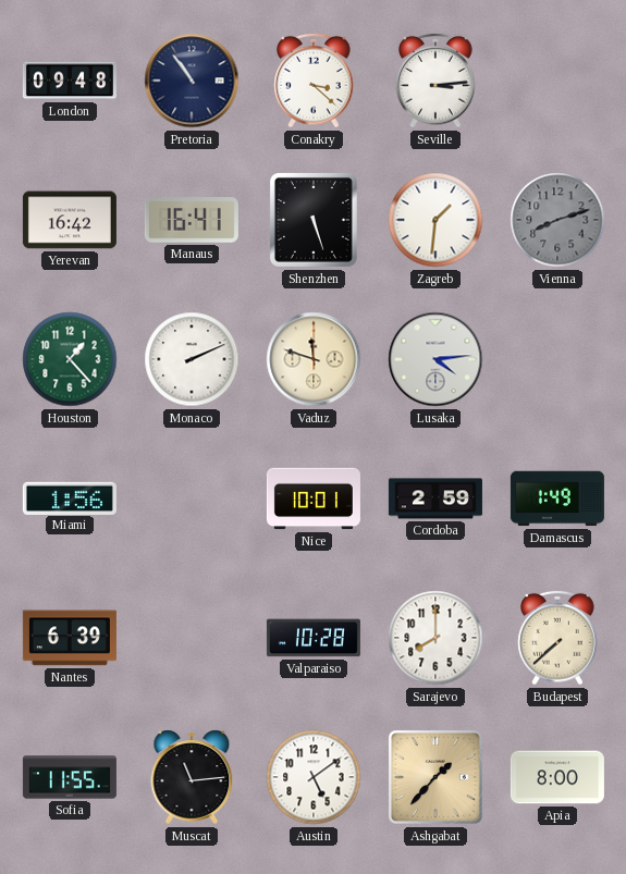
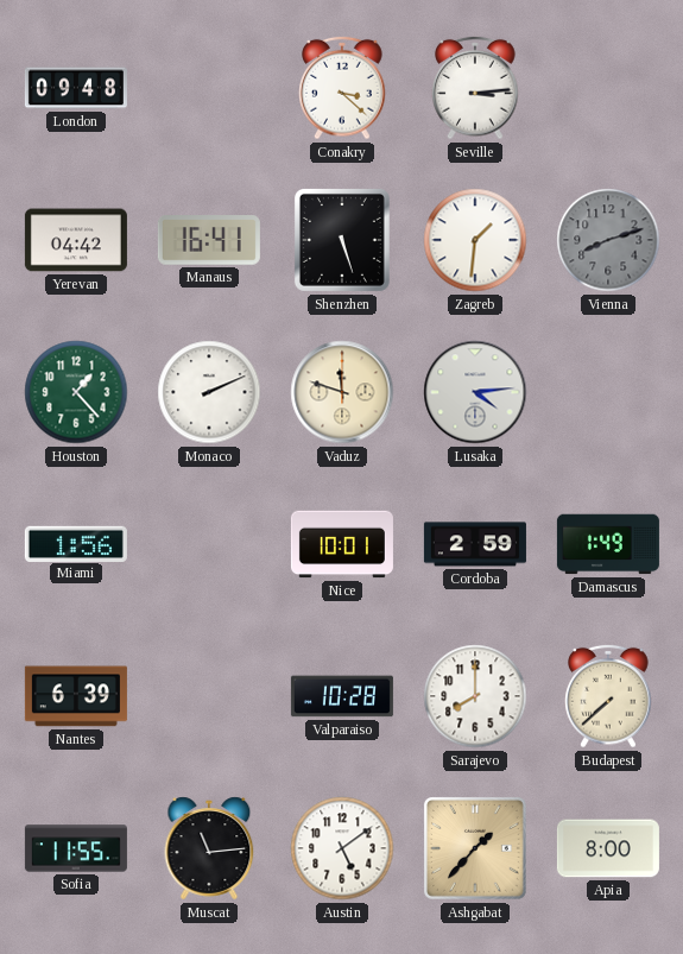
Pretoria: 10:54 -> none (192, 81)
Yerevan: 16:42 -> 04:42 (76, 240)
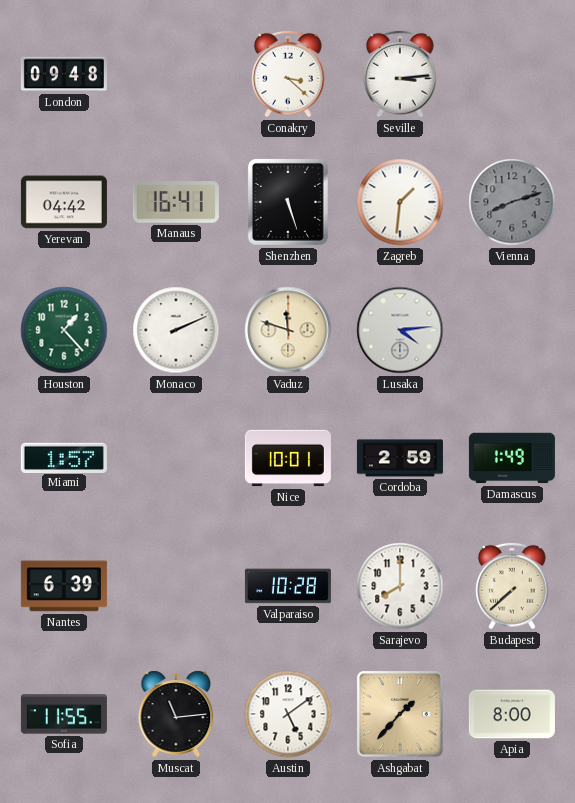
Miami: 1:56 -> 1:57 (64, 457)
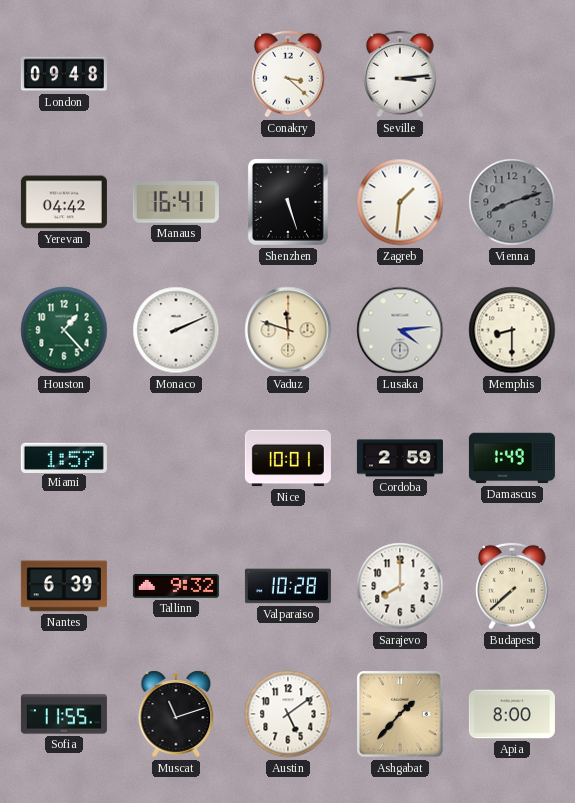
Memphis: none -> 8:30 (512, 330)
Tallinn: none -> 9:32 (176, 586)
Muscat: 11:14 -> 11:12 (176, 714)
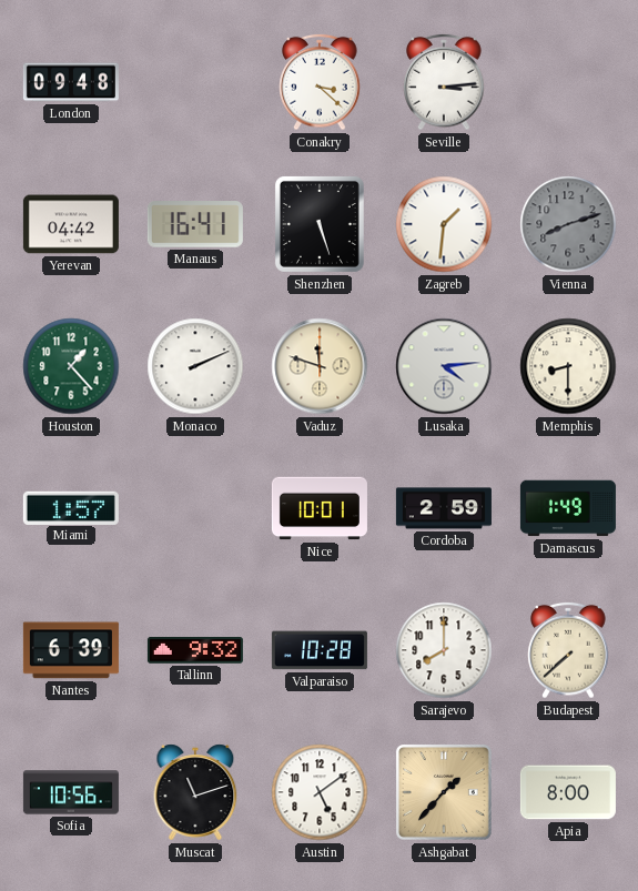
Sofia: 11:55 -> 10:56 (71, 792)
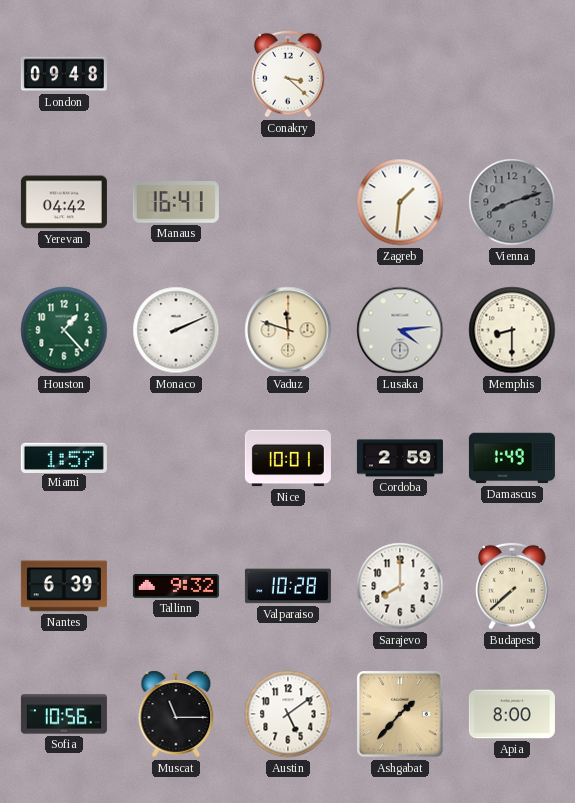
Seville: 3:14 -> none (444, 82)
Shenzhen: 5:27 -> none (320, 224)
Muscat: 11:12 -> 11:15 (176, 714)
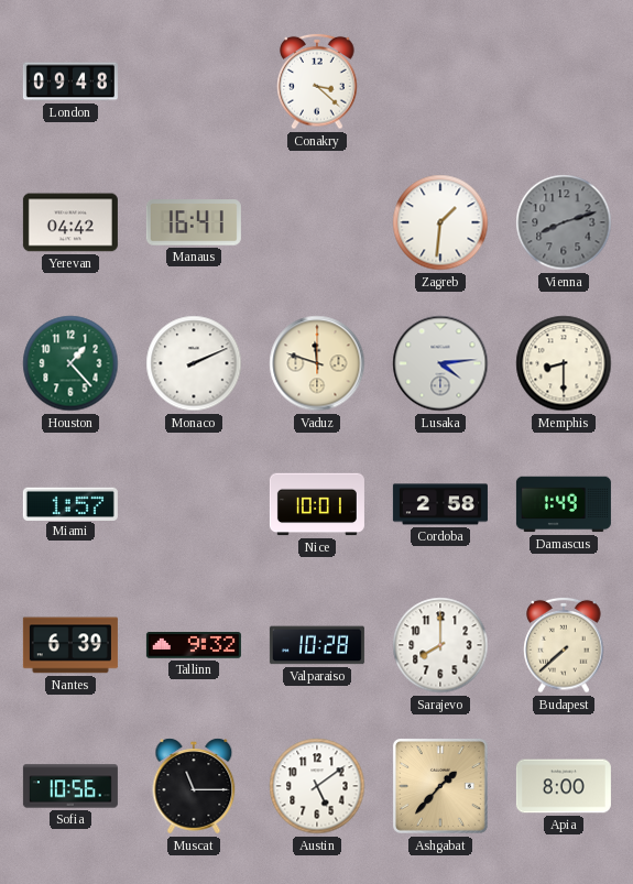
Cordoba: 2:59 -> 2:58 (440, 504)
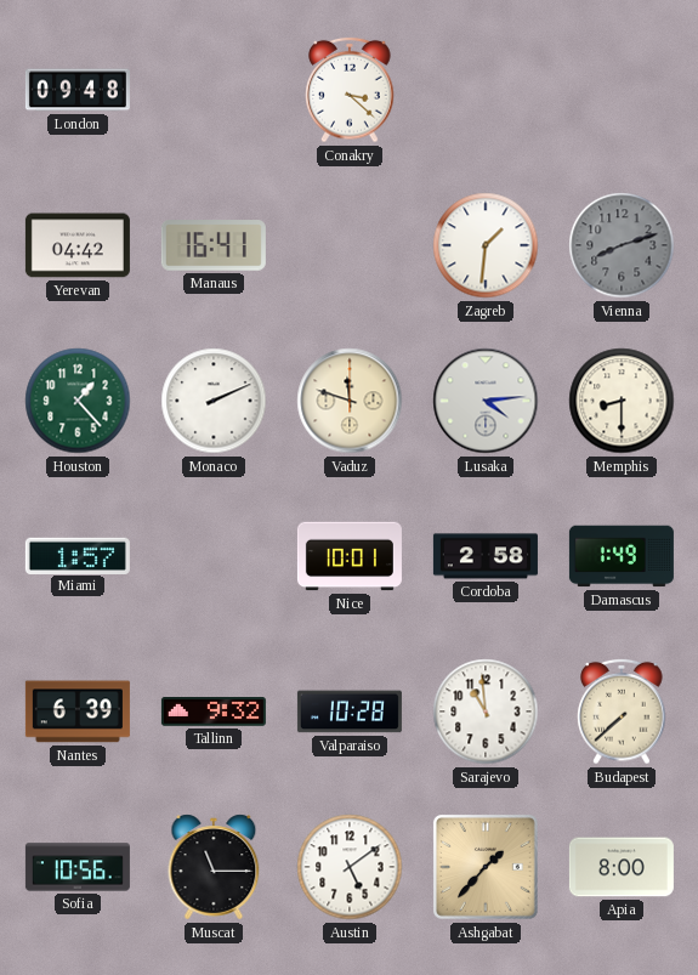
Sarajevo: 8:00 -> 10:59 (486, 712)
